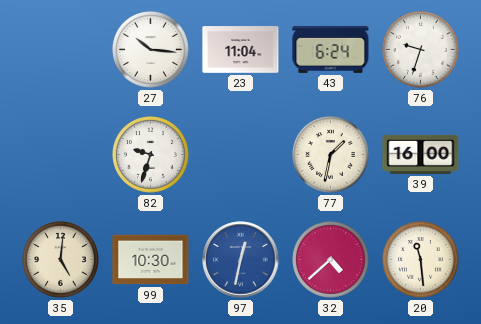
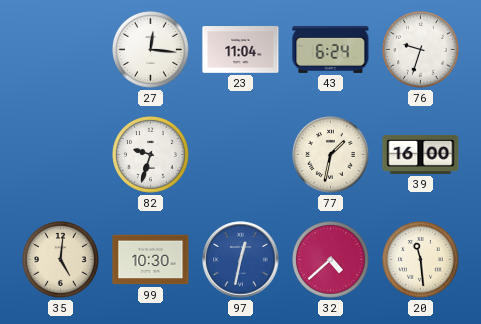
27: 10:16 -> 12:16 (151, 50)
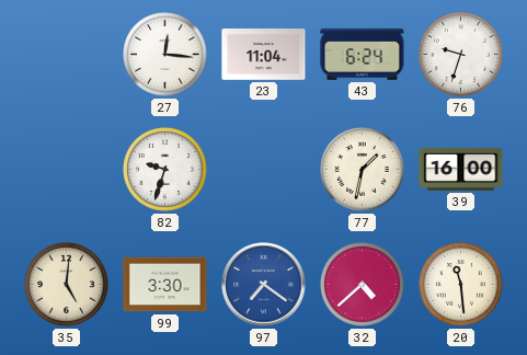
99: 10:30 -> 3:30 (165, 285)
97: 12:32 -> 7:21 (264, 285)
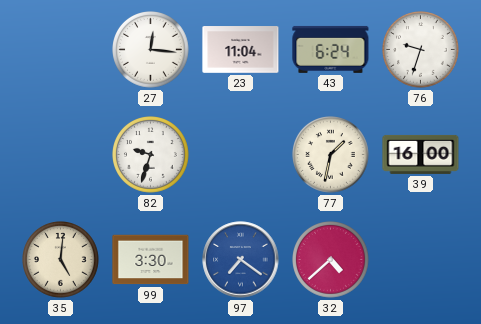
20: 11:29 -> none (461, 285)
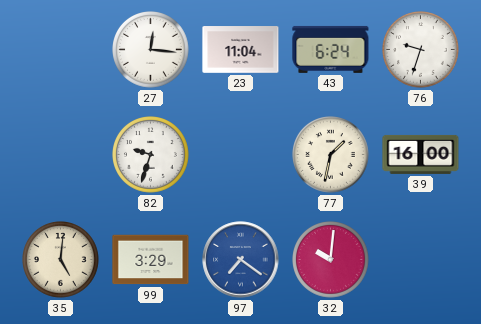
99: 3:30 -> 3:29 (151, 260)
32: 4:38 -> 10:01 (331, 260)
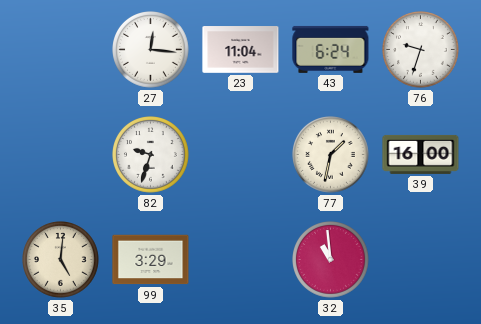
97: 7:21 -> none (241, 260)
32: 10:01 -> 10:59 (331, 260)
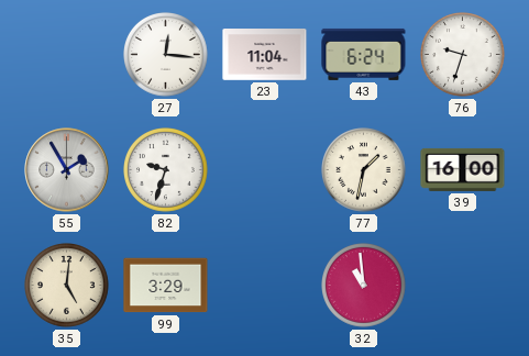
55: none -> 1:55 (67, 170)
